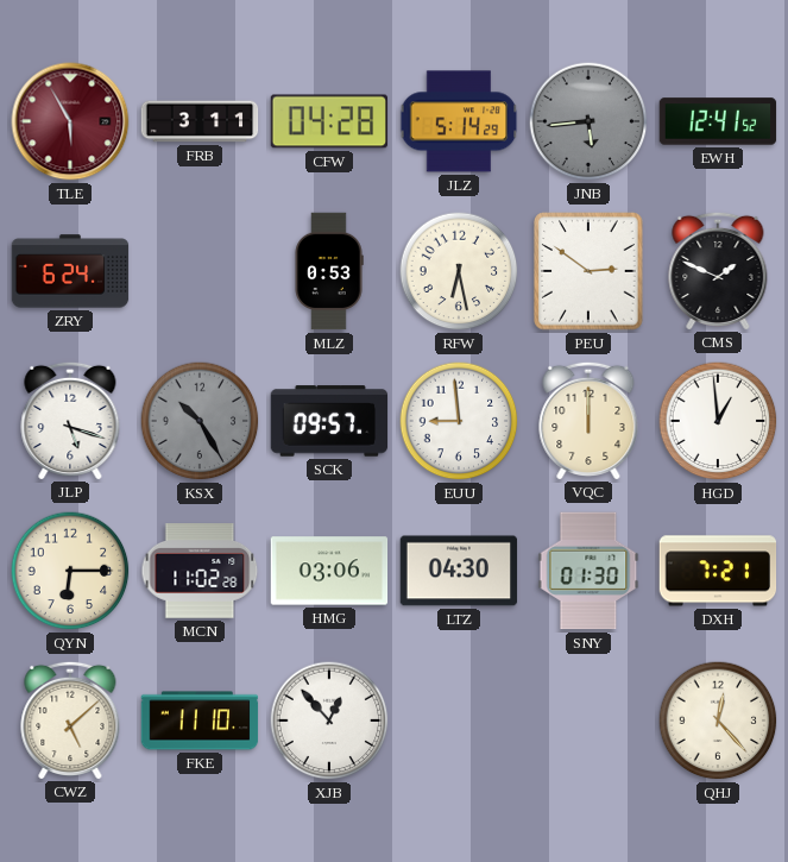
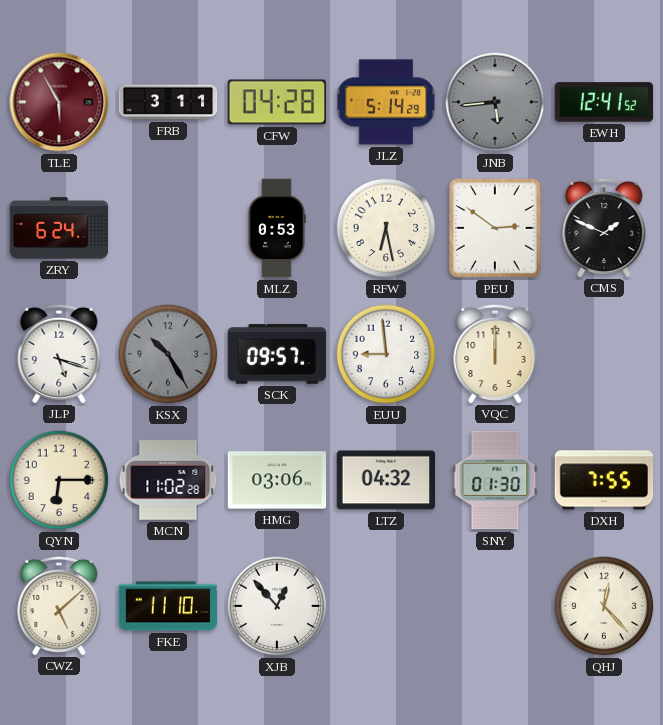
HGD: 12:59 -> none (718, 421)
LTZ: 04:30 -> 04:32 (386, 480)
DXH: 7:21 -> 7:55 (604, 480)
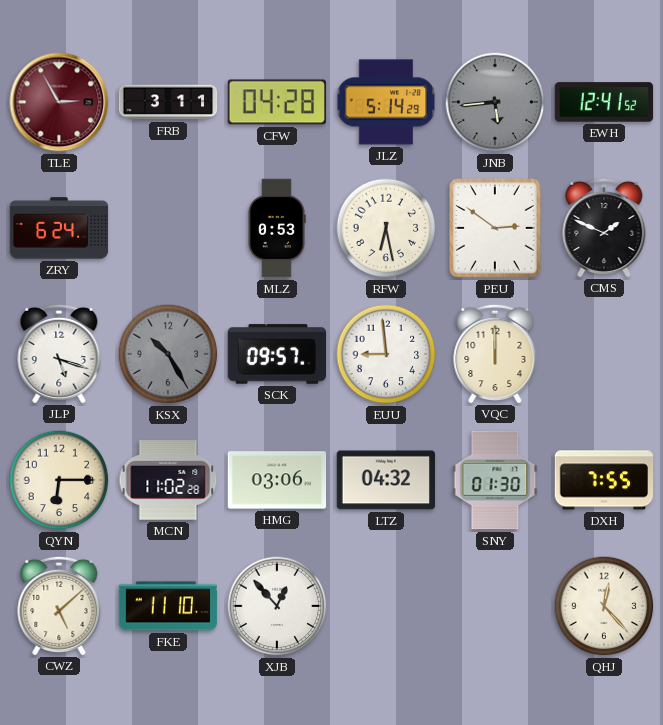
TLE: 5:55 -> 2:55 (59, 102)
